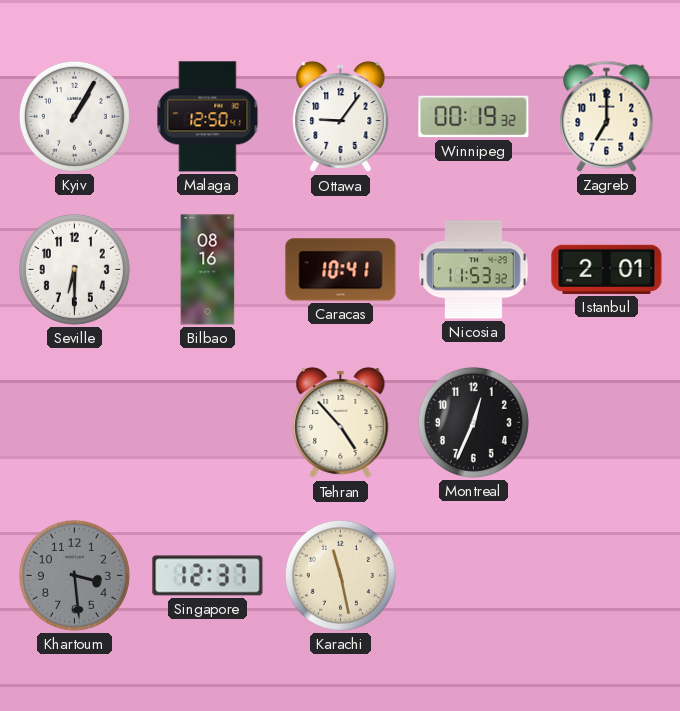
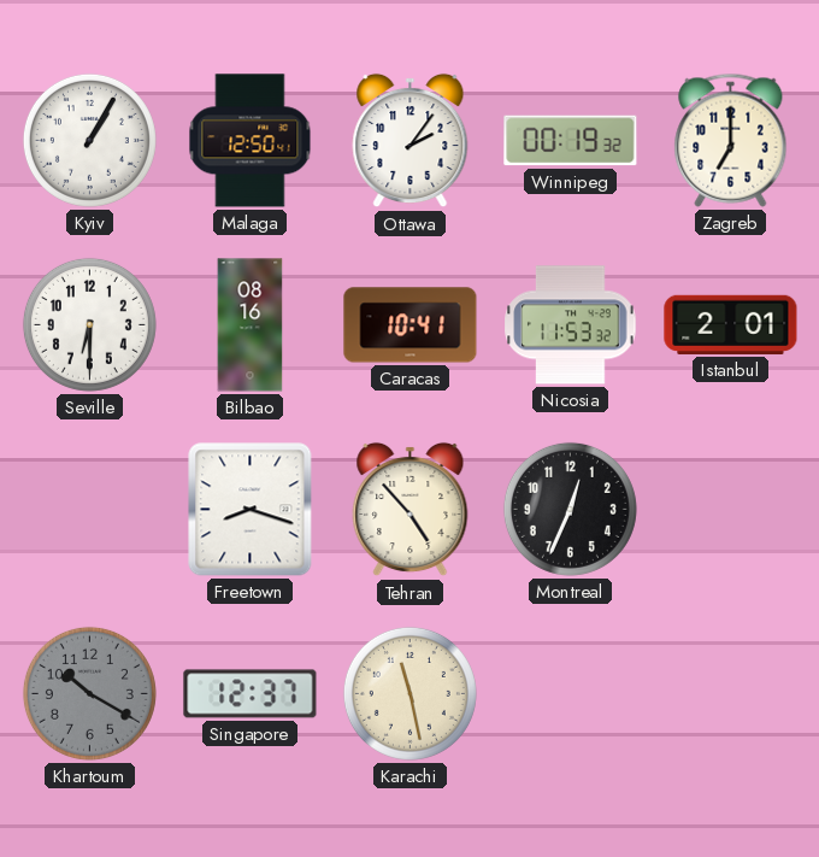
Ottawa: 9:06 -> 2:06 (411, 141)
Freetown: none -> 8:18 (251, 510)
Khartoum: 3:29 -> 10:20 (89, 693)
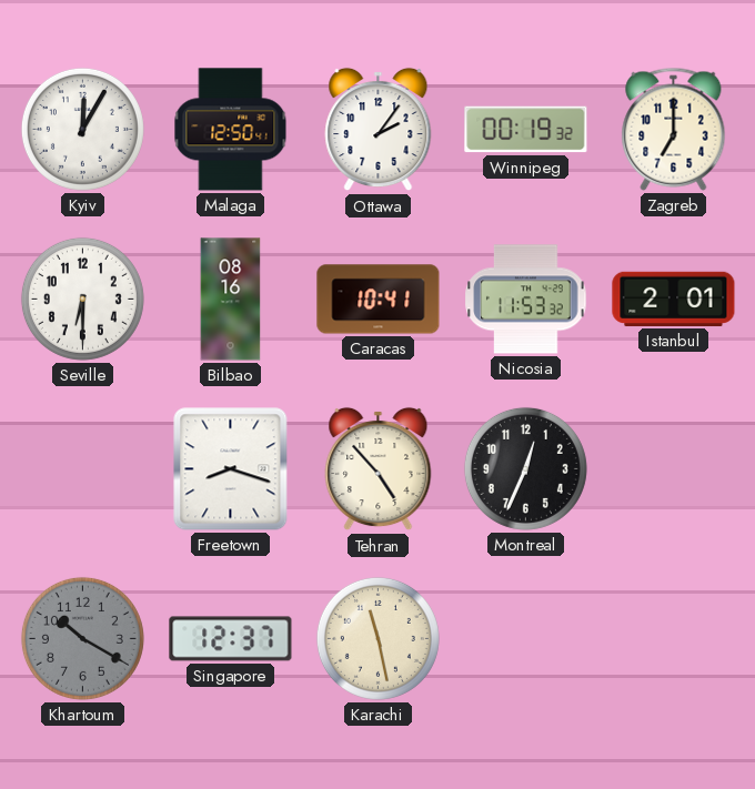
Kyiv: 1:05 -> 12:05 (82, 129)
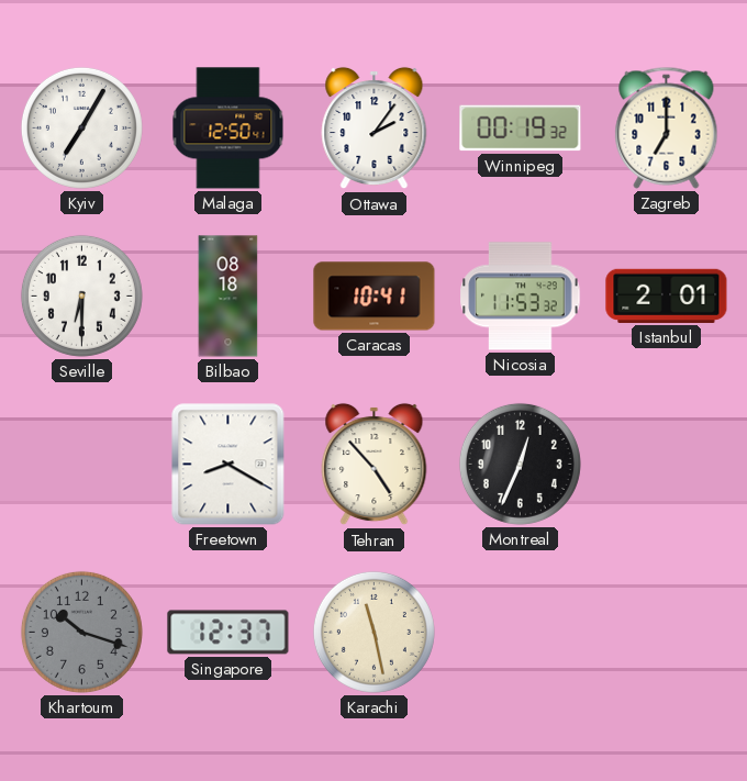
Kyiv: 12:05 -> 7:05 (81, 127)
Bilbao: 08:16 -> 08:18 (228, 297)
Freetown: 8:18 -> 8:20 (228, 465)
Khartoum: 10:20 -> 10:18 (81, 632)
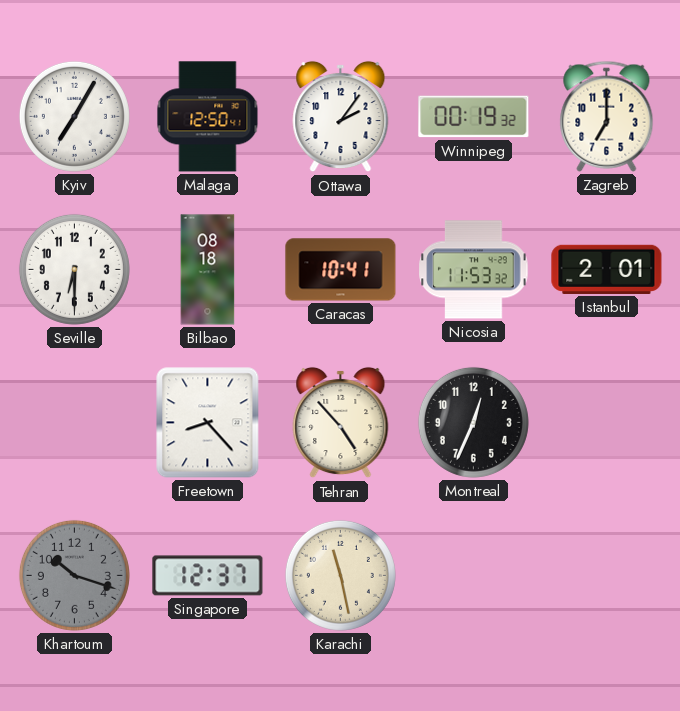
Freetown: 8:20 -> 8:23 (208, 423)
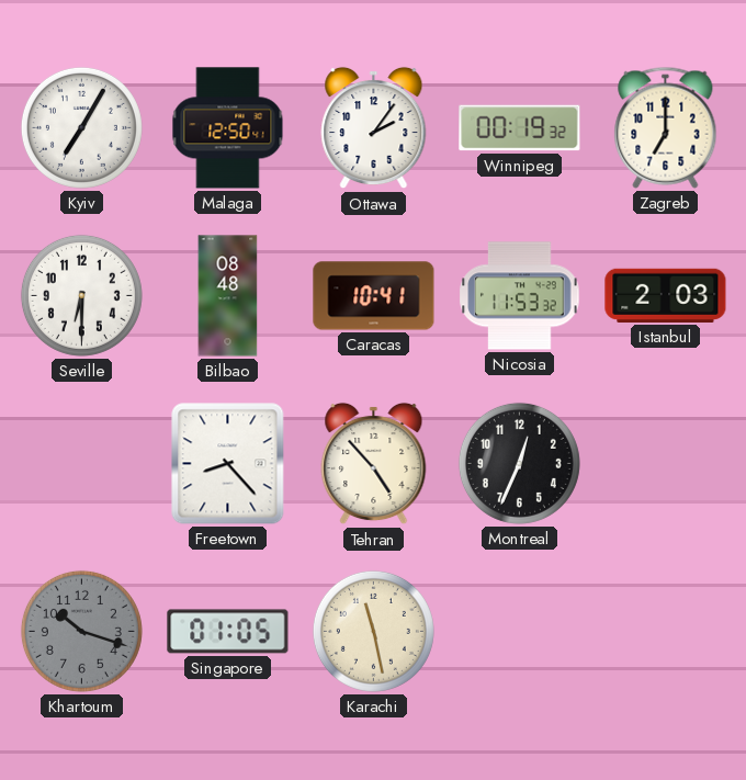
Bilbao: 08:18 -> 08:48 (228, 296)
Istanbul: 2:01 -> 2:03 (666, 295)
Singapore: 12:37 -> 01:05 (228, 632)
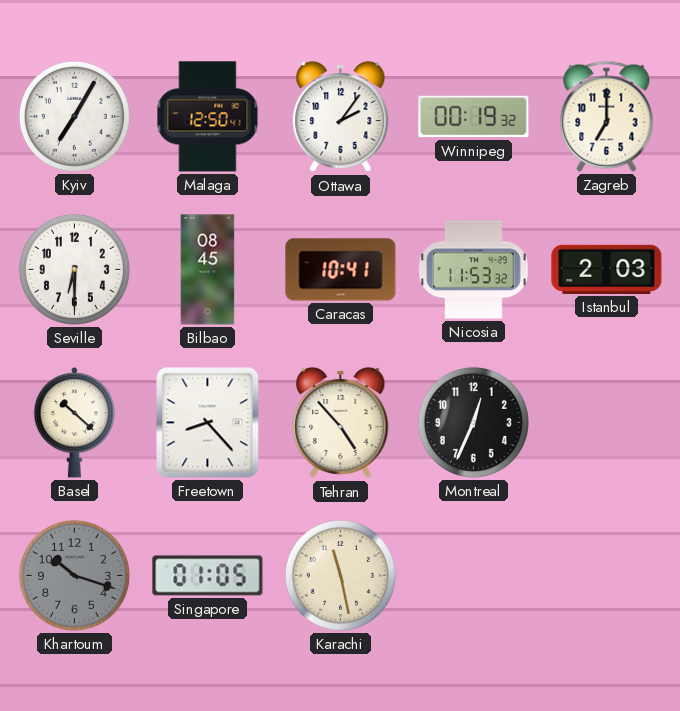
Bilbao: 08:48 -> 08:45 (208, 270)
Basel: none -> 10:22 (75, 423)
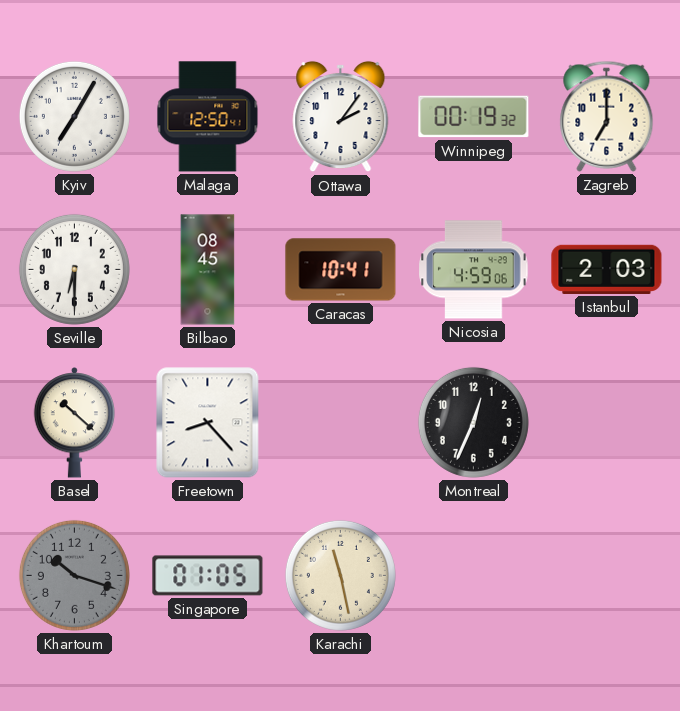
Nicosia: 11:53 -> 4:59 (474, 270)
Tehran: 4:53 -> none (341, 423)
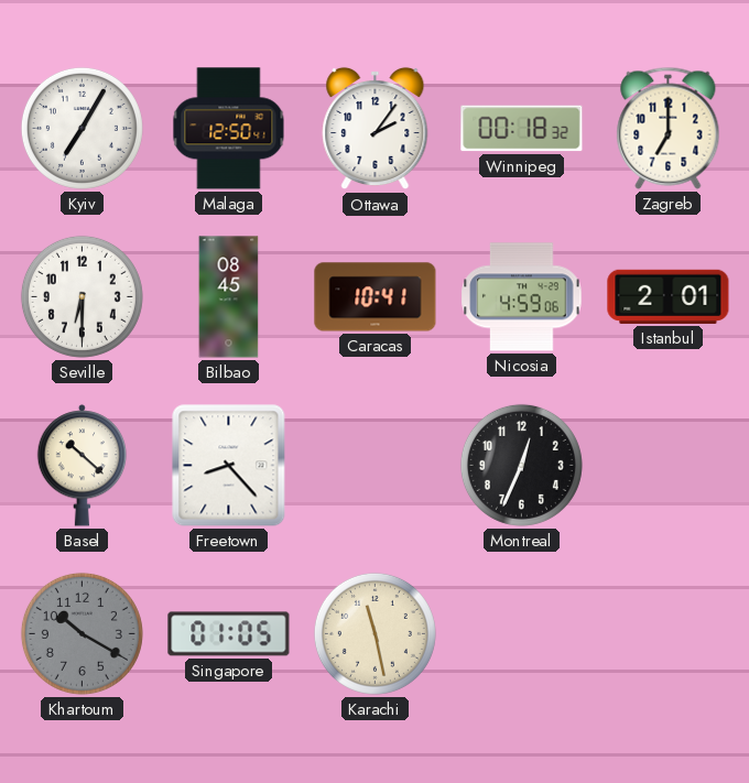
Winnipeg: 00:19 -> 00:18 (522, 129)
Istanbul: 2:03 -> 2:01 (669, 296)
Khartoum: 10:18 -> 10:20 (82, 633)
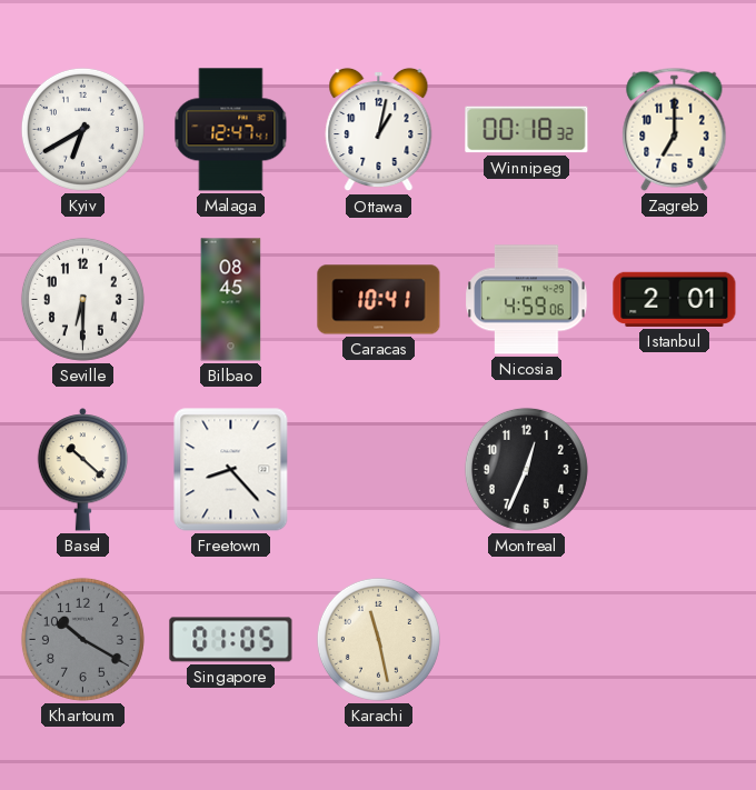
Kyiv: 7:05 -> 6:40 (82, 129)
Malaga: 12:50 -> 12:47 (231, 130)
Ottawa: 2:06 -> 1:02 (379, 130)
